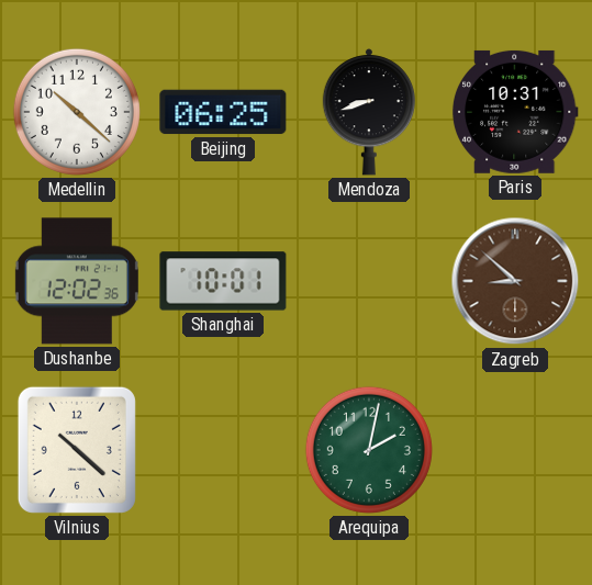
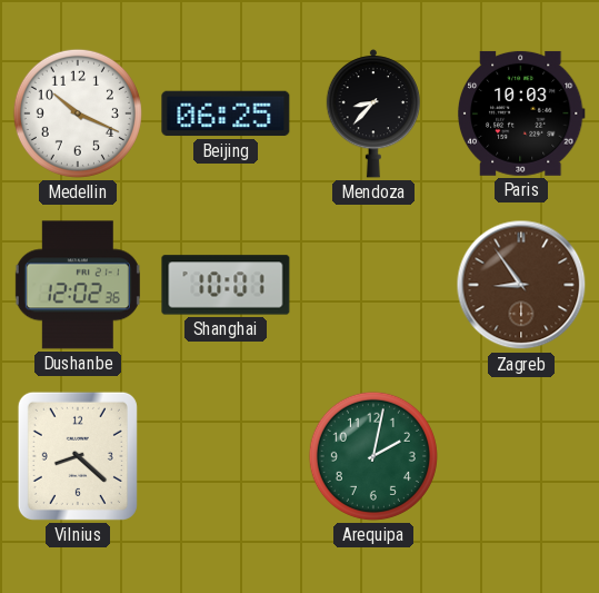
Medellin: 10:22 -> 10:19 (78, 113)
Mendoza: 8:42 -> 8:37 (372, 113)
Paris: 10:31 -> 10:03 (521, 113)
Zagreb: 8:52 -> 8:54 (521, 285)
Vilnius: 10:22 -> 8:22 (78, 456)
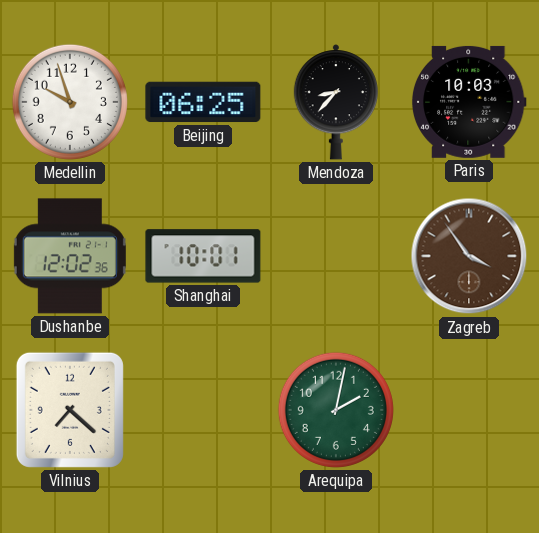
Medellin: 10:19 -> 9:57 (70, 102)
Zagreb: 8:54 -> 3:54 (469, 256)
Vilnius: 8:22 -> 7:22 (70, 410)
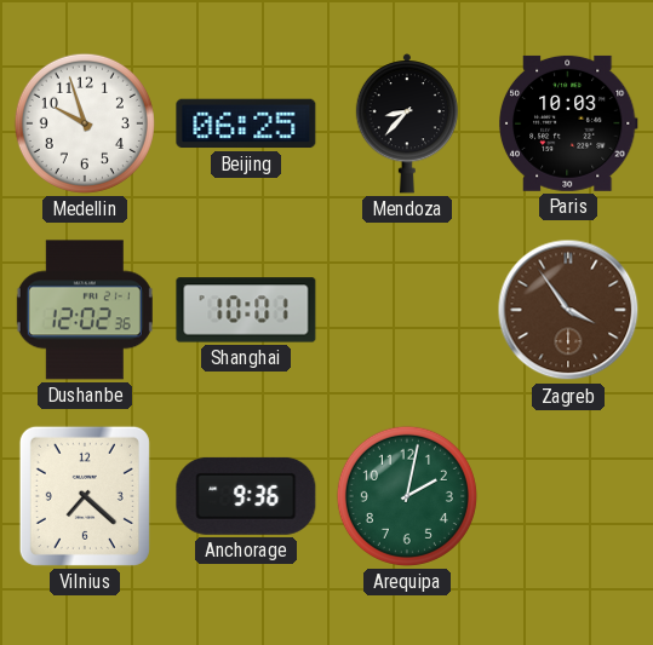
Anchorage: none -> 9:36 (246, 496)
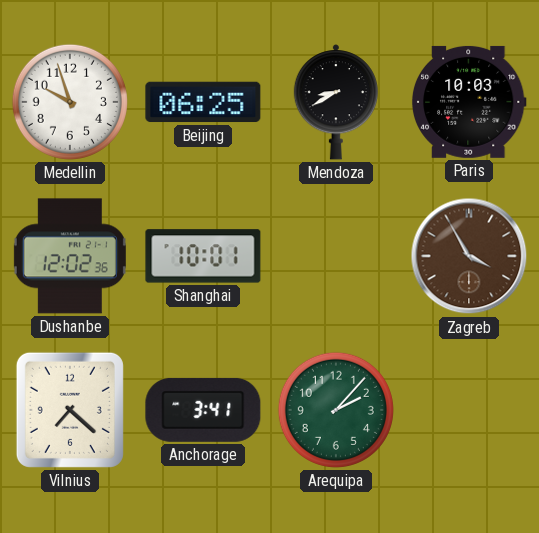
Mendoza: 8:37 -> 8:40 (335, 102)
Zagreb: 3:54 -> 3:55 (469, 256)
Anchorage: 9:36 -> 3:41 (203, 410)
Arequipa: 2:02 -> 2:07 (336, 410)
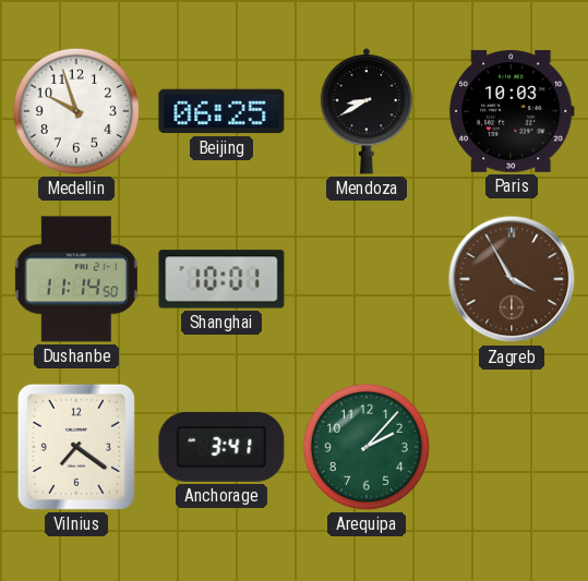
Dushanbe: 12:02 -> 11:14 (76, 279)
Vilnius: 7:22 -> 7:21 (76, 447)
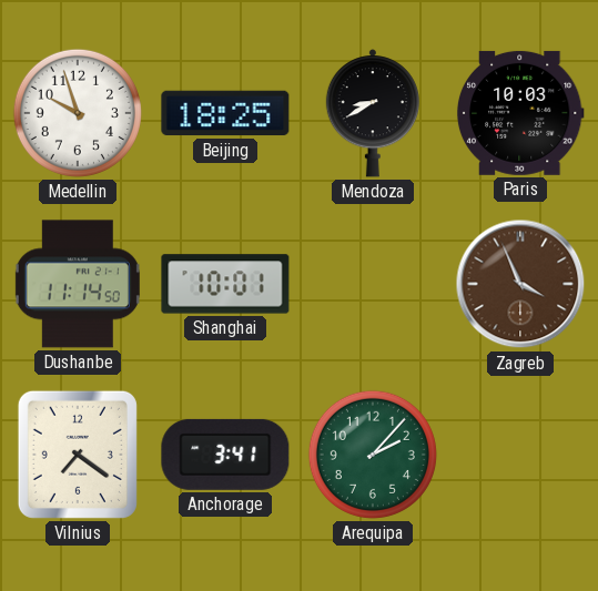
Beijing: 06:25 -> 18:25 (225, 113)
Zagreb: 3:55 -> 3:56 (520, 284)
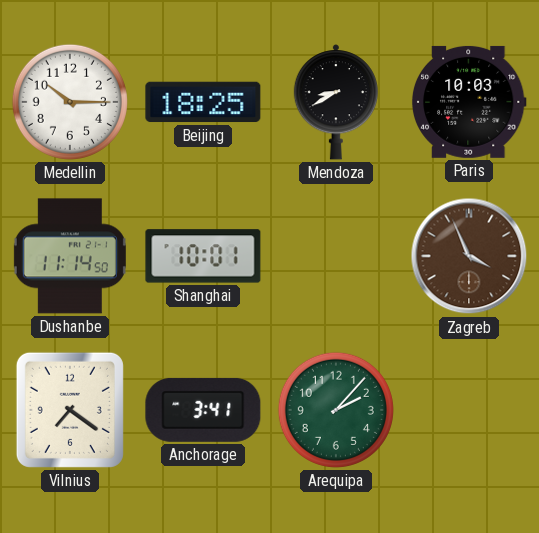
Medellin: 9:57 -> 10:15 (70, 102)
